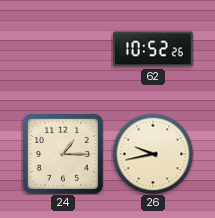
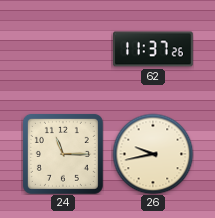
62: 10:52 -> 11:37 (154, 49)
24: 1:15 -> 11:15 (63, 154)
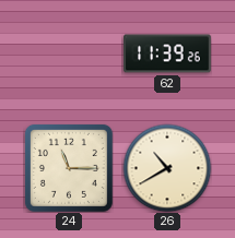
62: 11:37 -> 11:39 (168, 53)
26: 9:43 -> 10:40 (167, 168)
